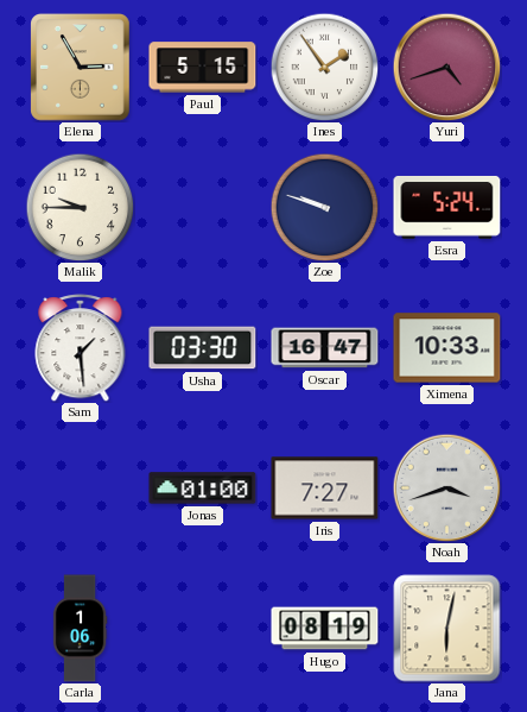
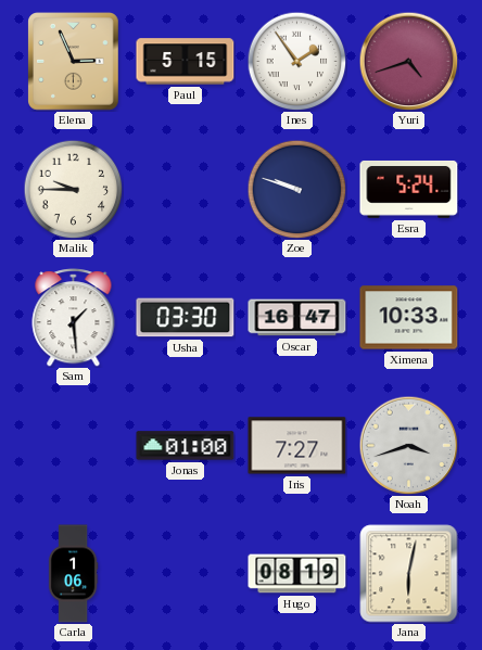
Elena: 2:55 -> 2:56 (74, 62)
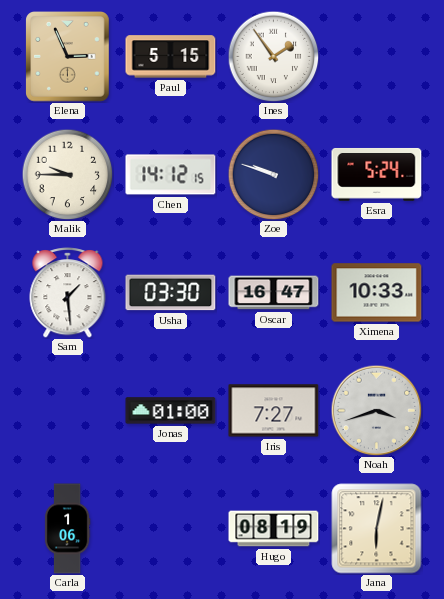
Yuri: 4:42 -> none (408, 61)
Chen: none -> 14:12 (171, 175)
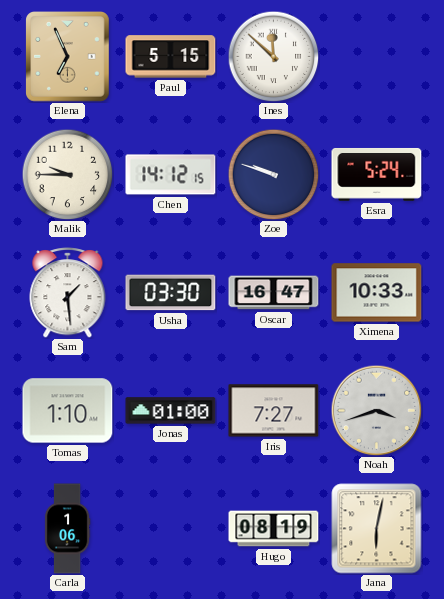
Elena: 2:56 -> 6:56 (68, 57)
Ines: 1:54 -> 11:52 (273, 56)
Tomas: none -> 1:10 (68, 411)
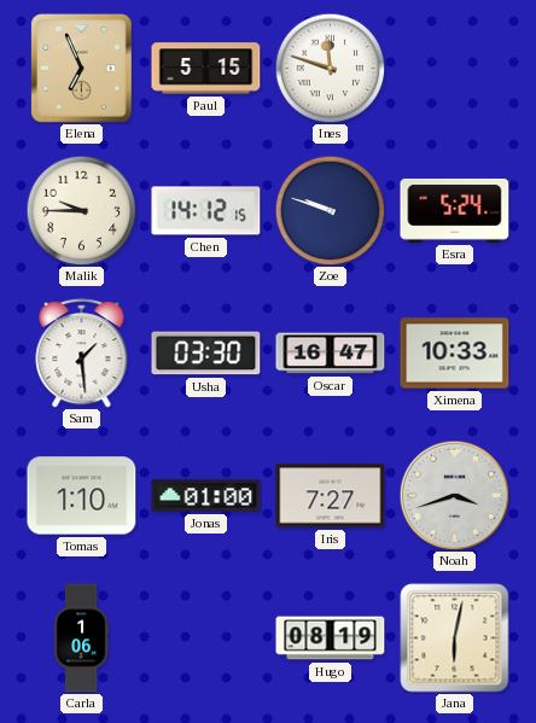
Ines: 11:52 -> 11:48 (330, 68)
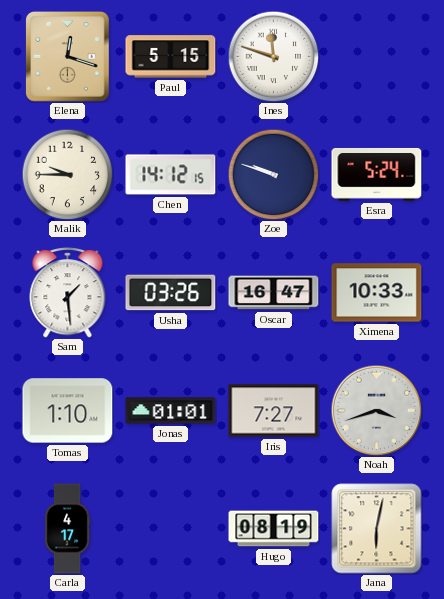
Elena: 6:56 -> 12:18 (68, 57)
Usha: 03:30 -> 03:26 (171, 293)
Jonas: 01:00 -> 01:01 (171, 411)
Carla: 1:06 -> 4:17 (67, 529)
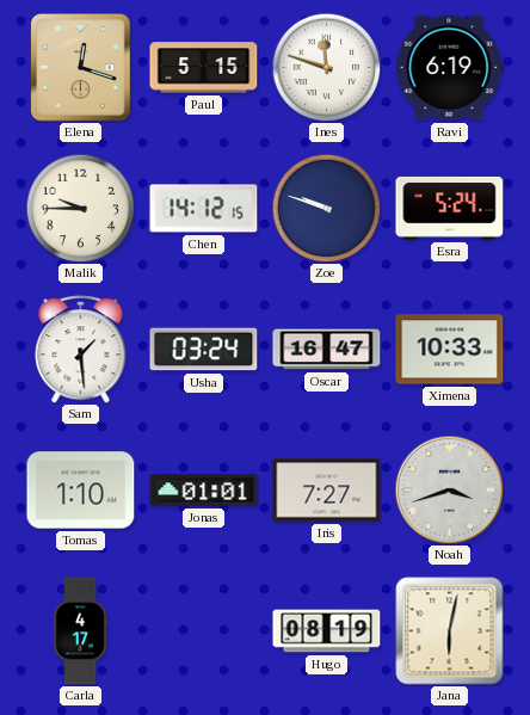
Ravi: none -> 6:19 (450, 68)
Usha: 03:26 -> 03:24 (204, 350)
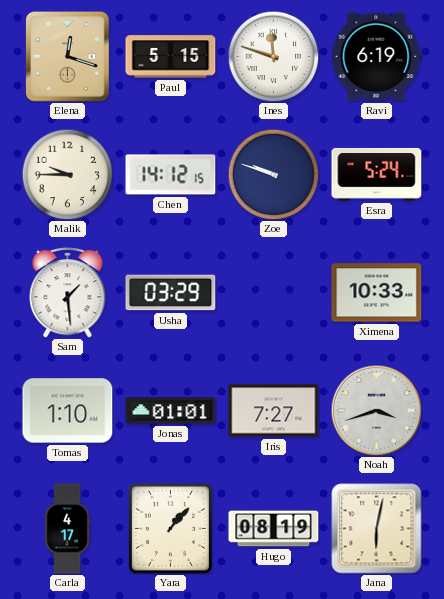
Usha: 03:24 -> 03:29 (171, 293)
Oscar: 16:47 -> none (327, 350)
Yara: none -> 1:07 (170, 528)
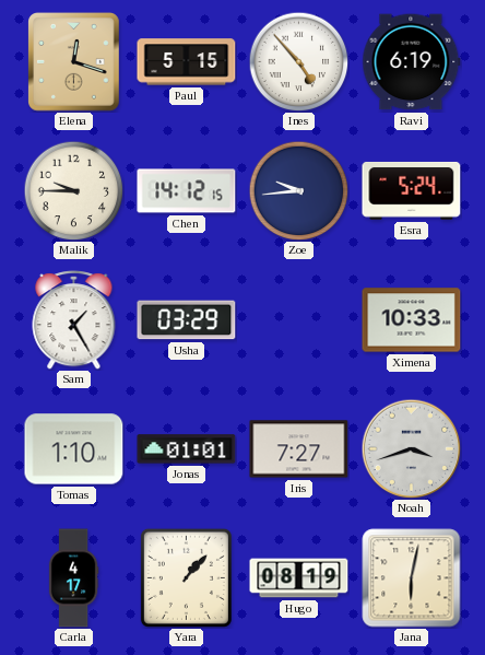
Ines: 11:48 -> 4:53 (298, 61)
Zoe: 9:48 -> 9:44 (298, 190)
Sam: 1:29 -> 1:25 (74, 320)
